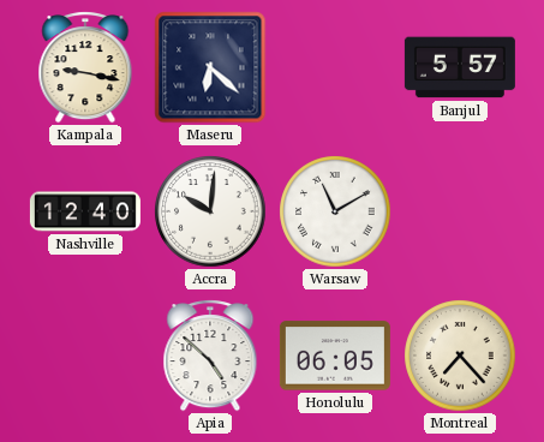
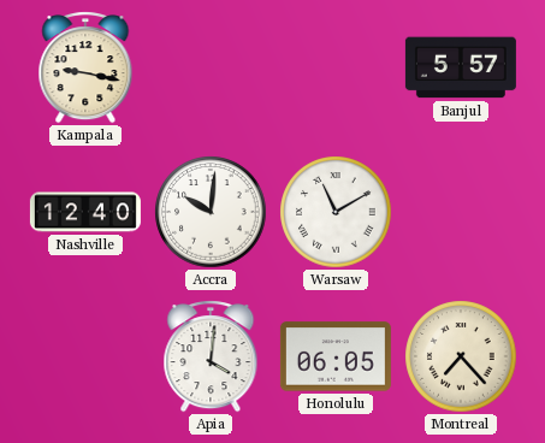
Maseru: 6:22 -> none (210, 67)
Apia: 4:52 -> 4:01 (211, 356)
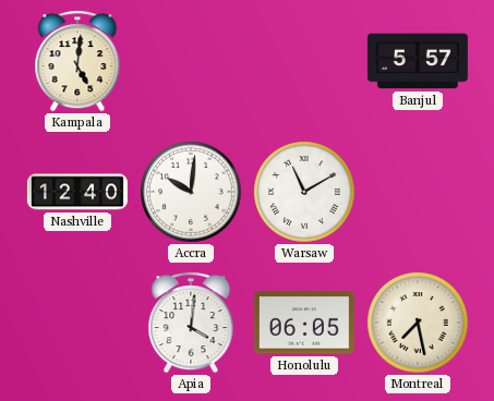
Kampala: 9:17 -> 5:01 (77, 61)
Montreal: 7:23 -> 7:28 (418, 323)
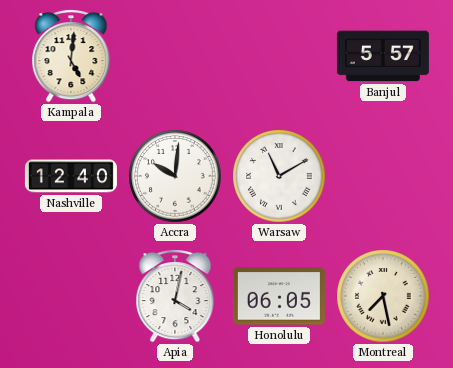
Apia: 4:01 -> 4:02 (175, 296)
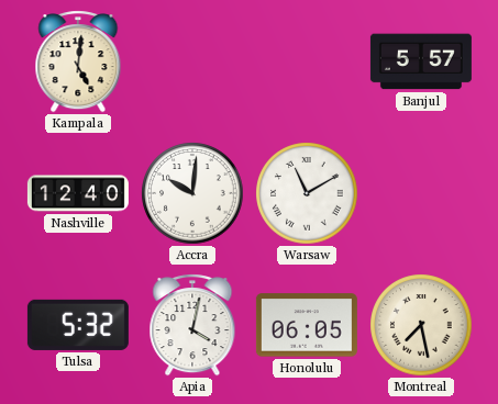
Tulsa: none -> 5:32 (78, 325)
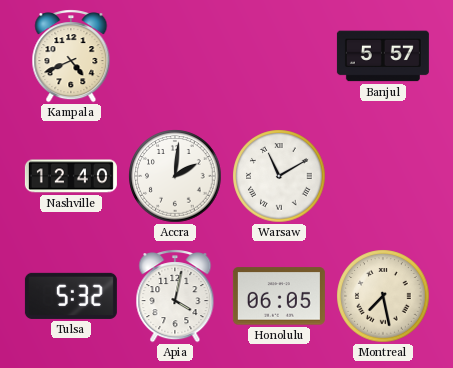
Kampala: 5:01 -> 4:41 (71, 56)
Accra: 10:01 -> 2:01 (175, 176)
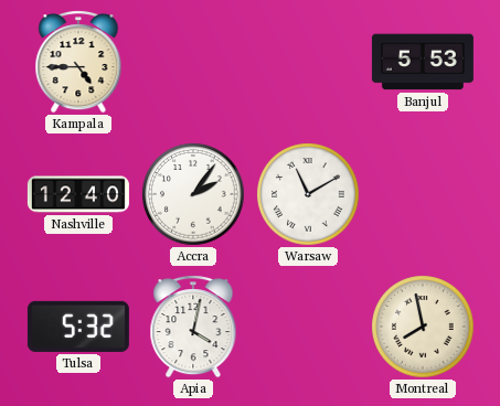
Kampala: 4:41 -> 4:45 (78, 62)
Banjul: 5:57 -> 5:53 (423, 62)
Accra: 2:01 -> 2:06 (193, 194)
Honolulu: 06:05 -> none (279, 296)
Montreal: 7:28 -> 7:58 (423, 327)
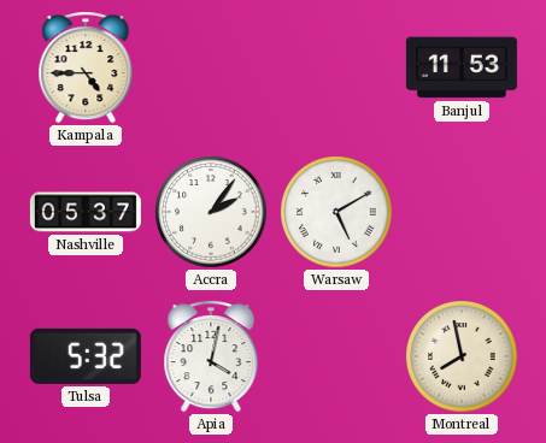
Banjul: 5:53 -> 11:53 (462, 67)
Nashville: 12:40 -> 05:37 (86, 212)
Warsaw: 11:10 -> 5:10 (336, 212)
